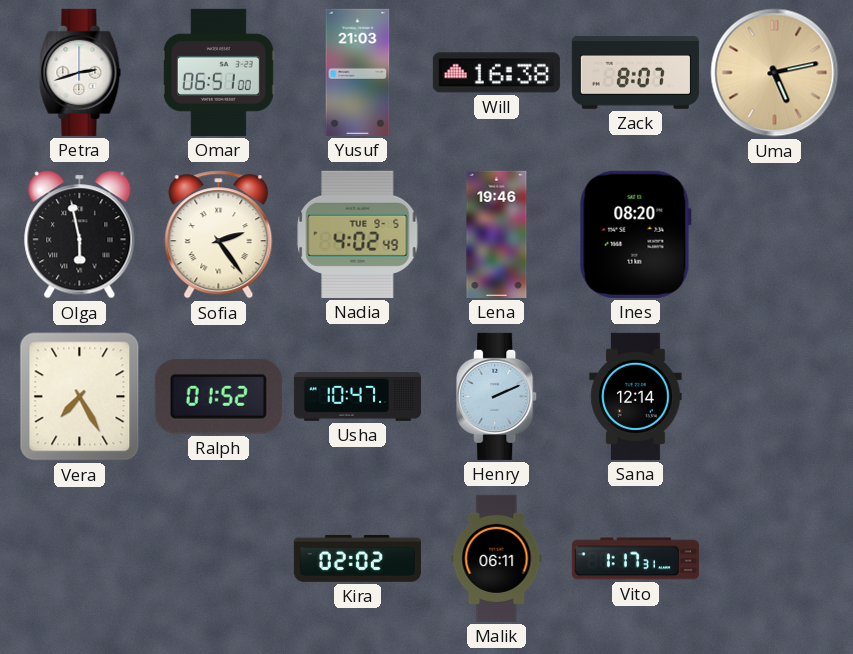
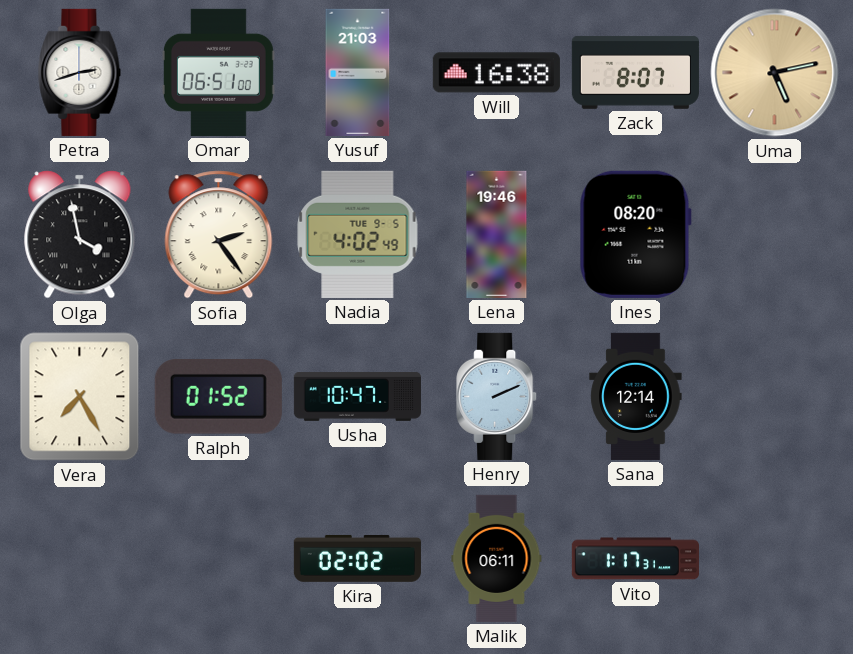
Olga: 5:58 -> 3:58 (80, 235)
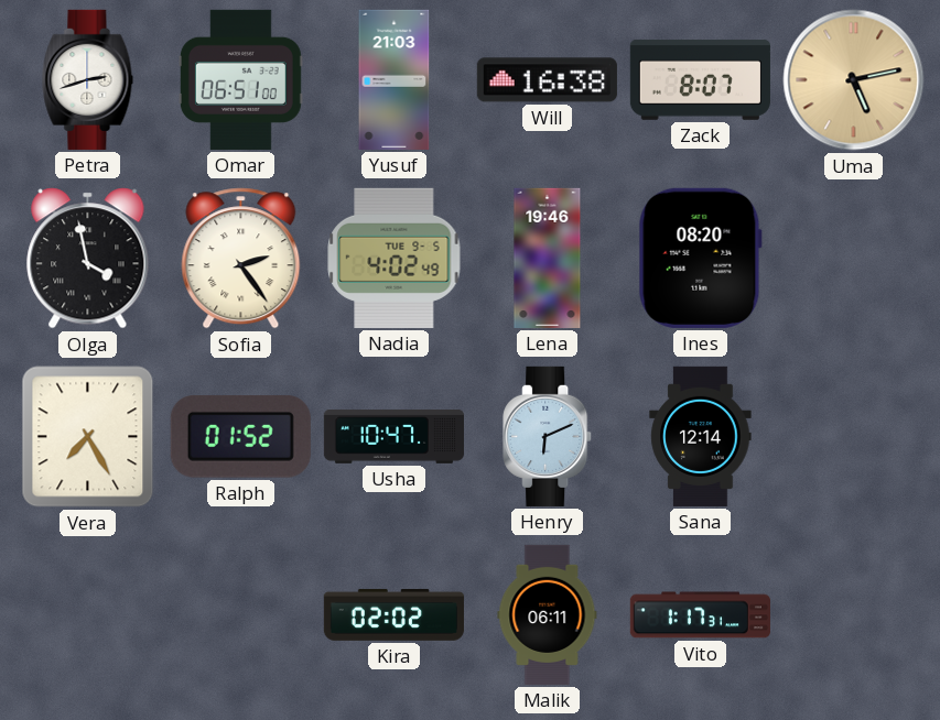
Henry: 2:11 -> 6:11 (548, 436)
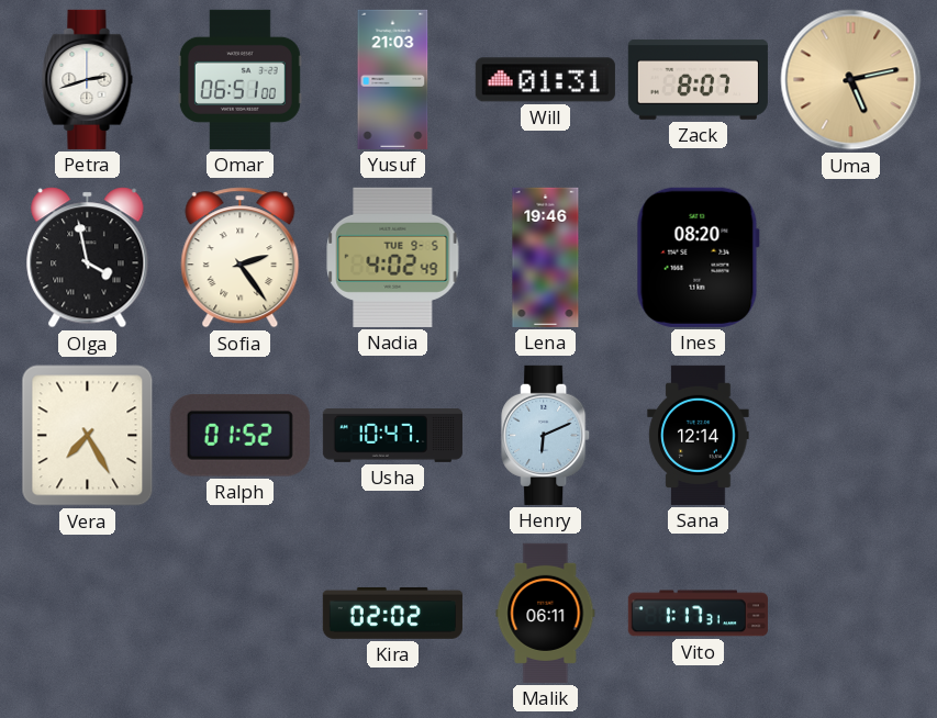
Will: 16:38 -> 01:31 (545, 80)
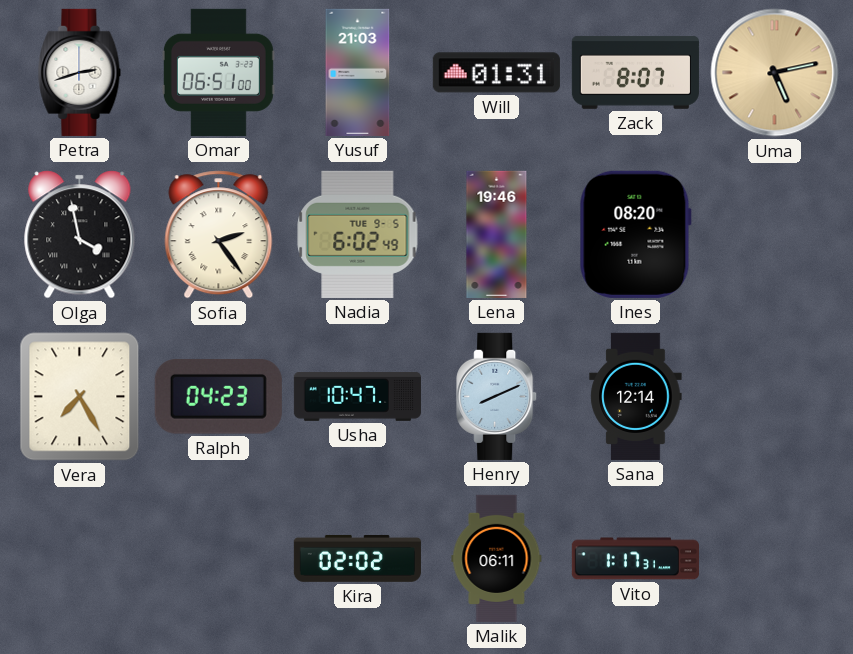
Nadia: 4:02 -> 6:02 (358, 234)
Ralph: 01:52 -> 04:23 (218, 396)
Henry: 6:11 -> 8:11 (497, 396)
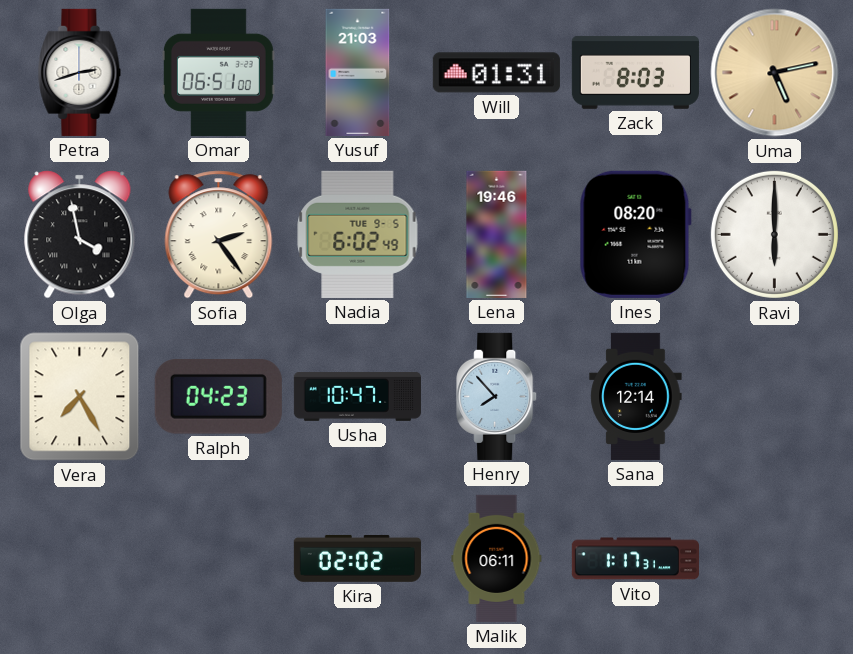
Zack: 8:07 -> 8:03 (635, 73)
Ravi: none -> 6:00 (774, 234)
Henry: 8:11 -> 7:53 (497, 396)
